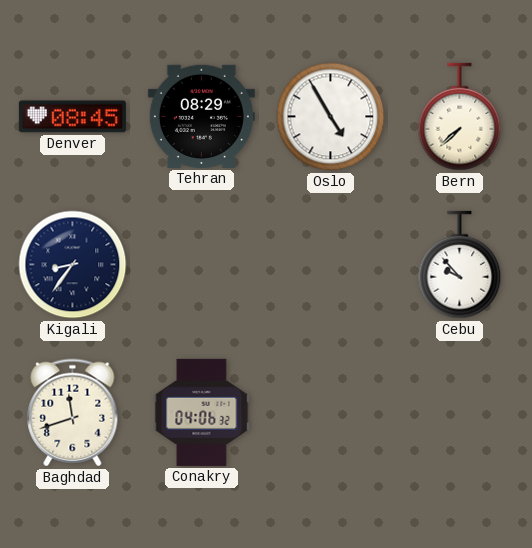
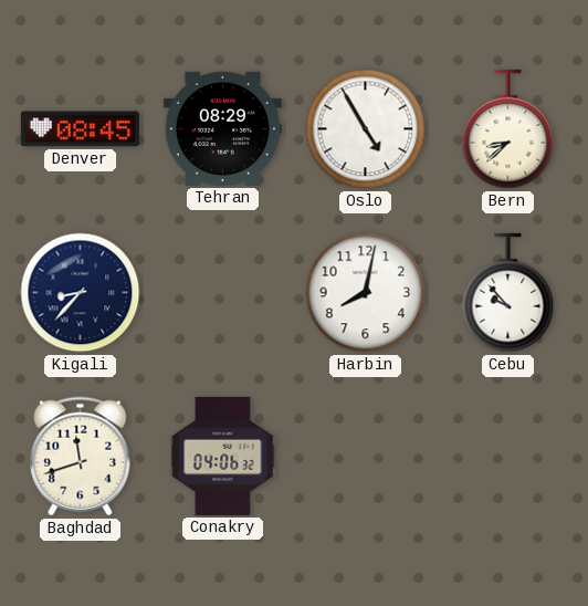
Bern: 7:38 -> 8:38 (508, 129)
Kigali: 8:36 -> 8:37 (81, 293)
Harbin: none -> 8:02 (366, 293)
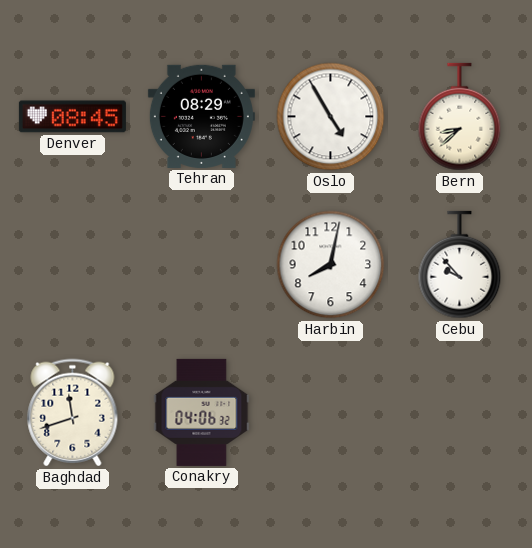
Kigali: 8:37 -> none (81, 293)
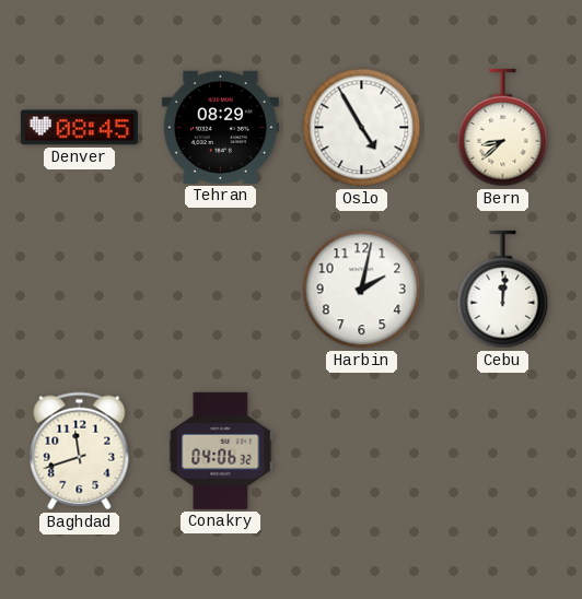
Harbin: 8:02 -> 2:02 (362, 290)
Cebu: 9:53 -> 12:01 (503, 290)
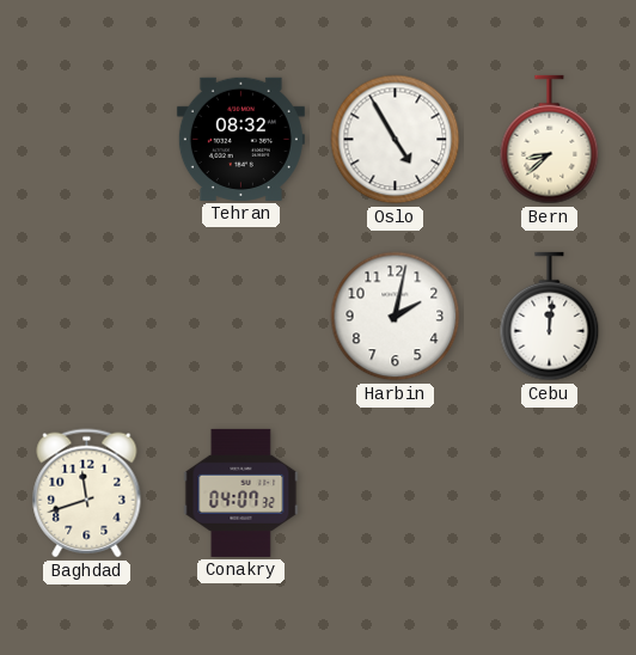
Denver: 08:45 -> none (79, 128)
Tehran: 08:29 -> 08:32 (240, 139)
Conakry: 04:06 -> 04:07 (241, 492)
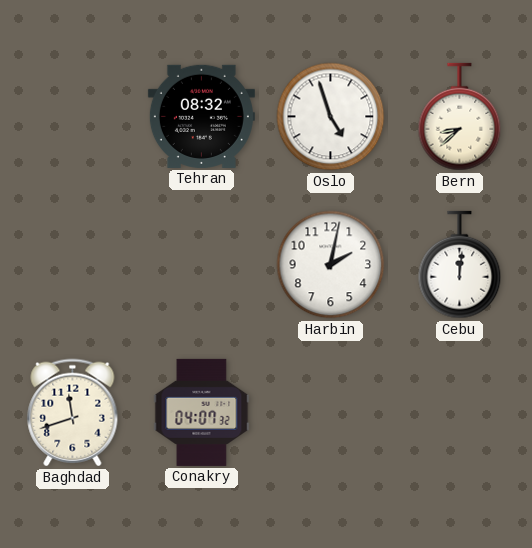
Oslo: 4:55 -> 4:57 (331, 117)
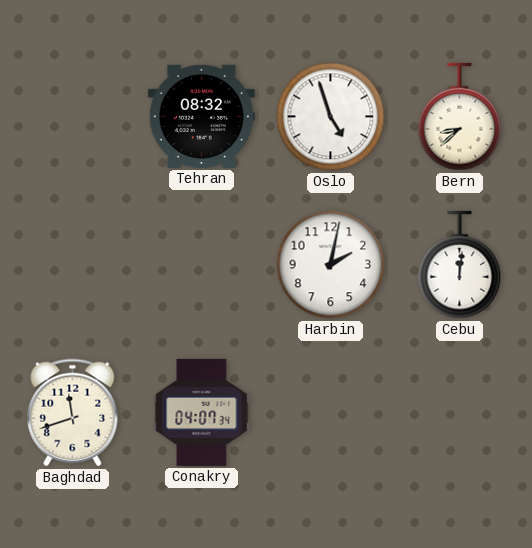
Conakry: 04:07:32 -> 04:07:34 (202, 412)
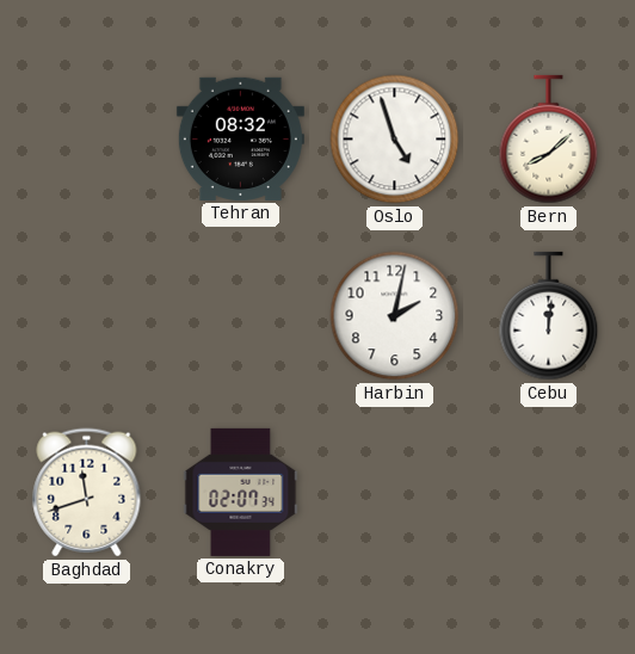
Bern: 8:38 -> 8:08 (549, 140)
Conakry: 04:07 -> 02:07 (241, 492)
